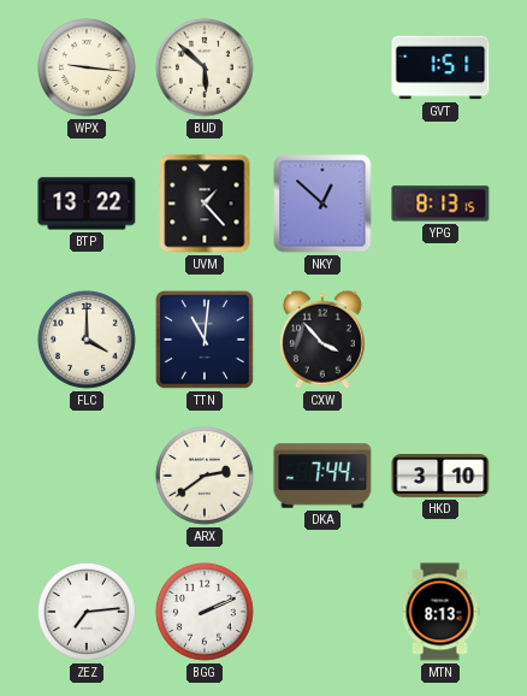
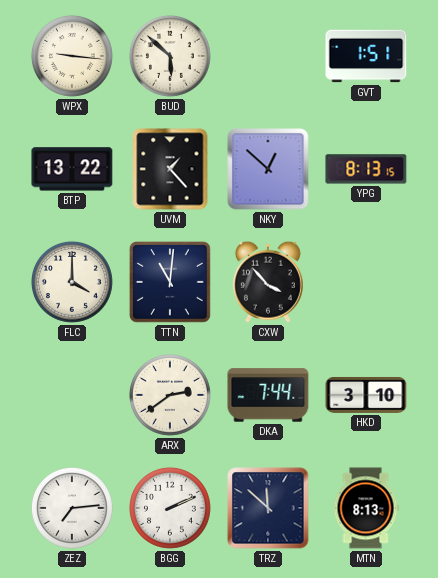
TRZ: none -> 11:52 (268, 508)
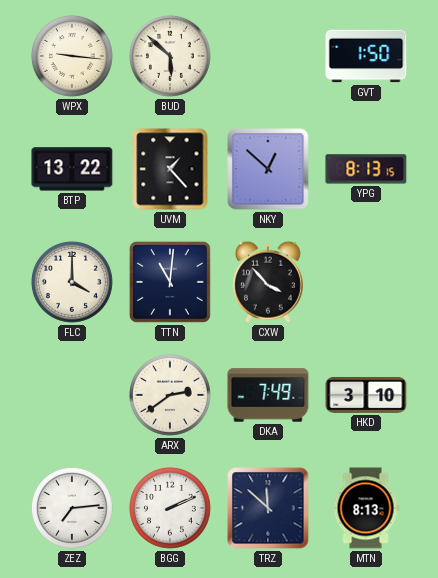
GVT: 1:51 -> 1:50 (366, 56)
DKA: 7:44 -> 7:49 (268, 395)
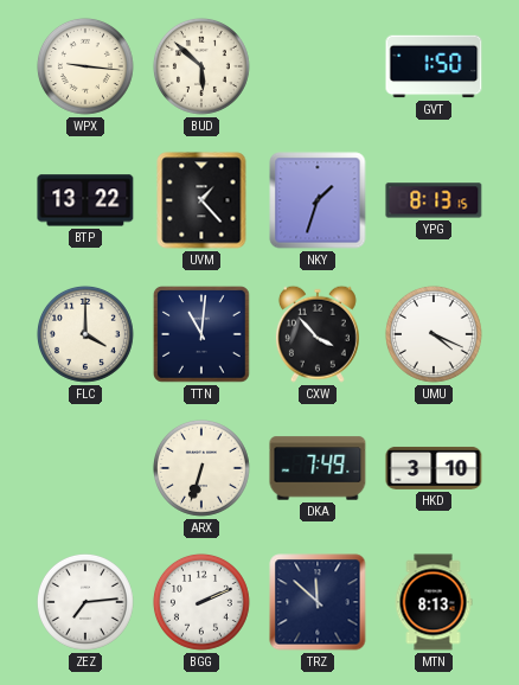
NKY: 12:52 -> 1:33 (318, 200)
UMU: none -> 4:19 (434, 334)
ARX: 2:39 -> 6:33 (201, 468)
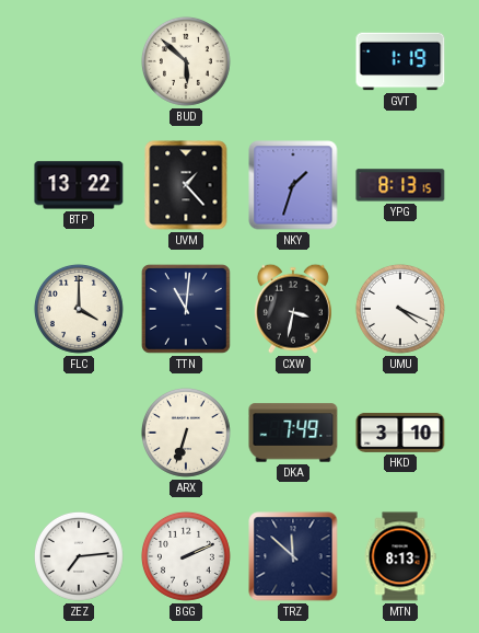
WPX: 9:16 -> none (85, 66)
GVT: 1:50 -> 1:19 (400, 61)
CXW: 3:53 -> 3:32 (293, 309)
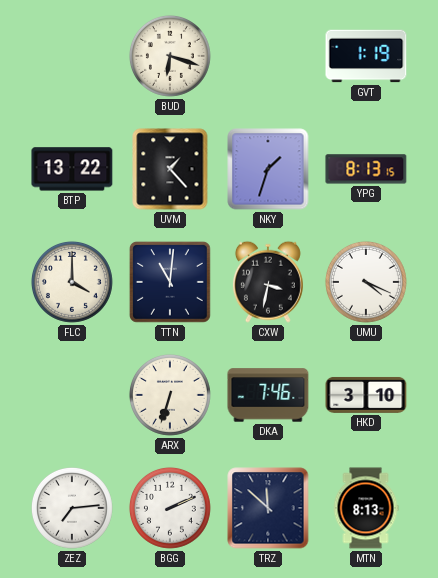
BUD: 5:52 -> 6:18 (170, 56)
DKA: 7:49 -> 7:46 (268, 395)
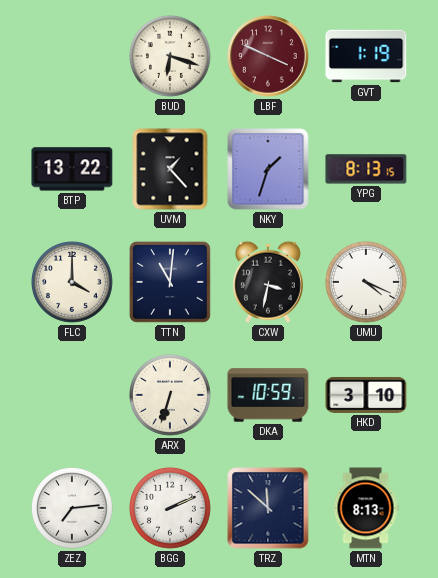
LBF: none -> 3:49 (268, 56)
DKA: 7:46 -> 10:59 (268, 395)
